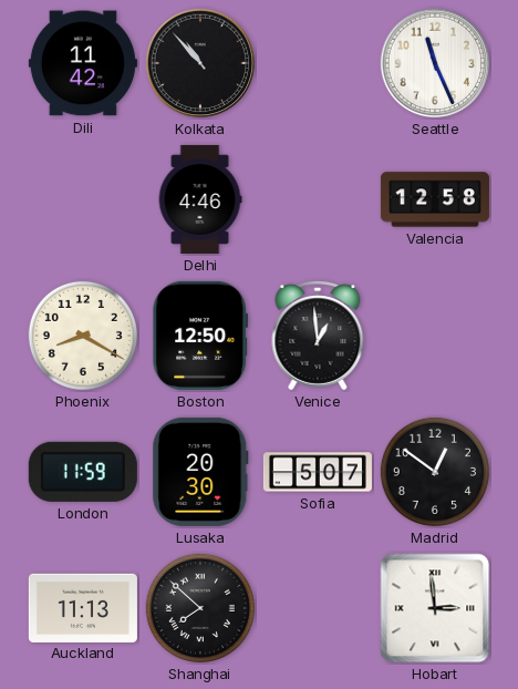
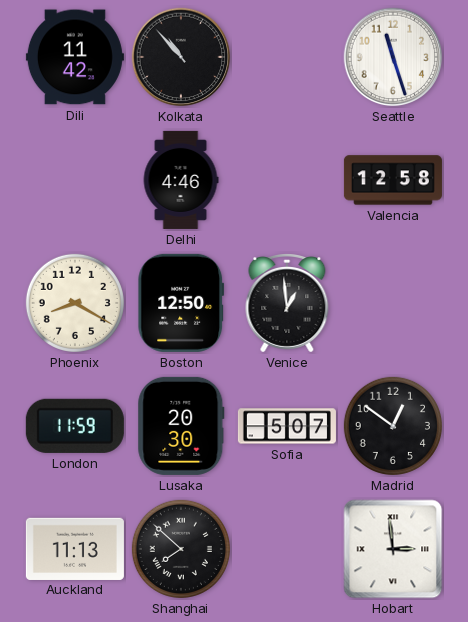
Seattle: 11:26 -> 11:27 (393, 57)
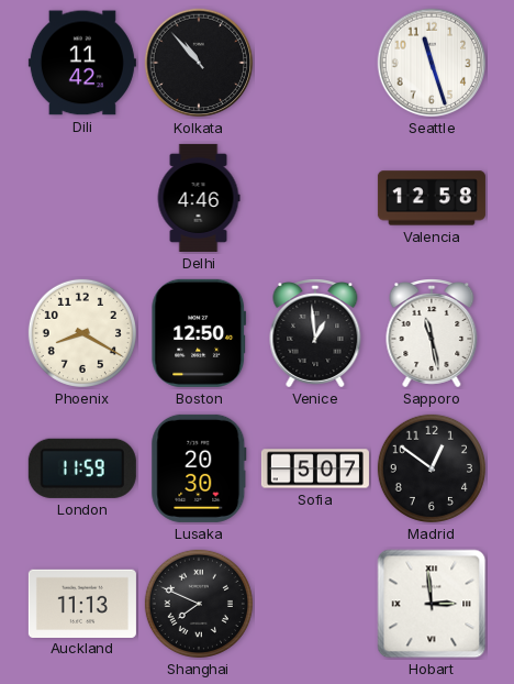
Sapporo: none -> 11:28 (432, 334)
Shanghai: 7:52 -> 7:49 (199, 604)
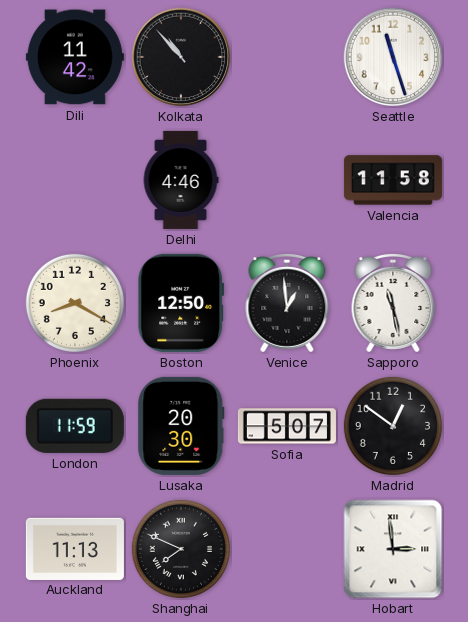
Valencia: 12:58 -> 11:58 (393, 180)
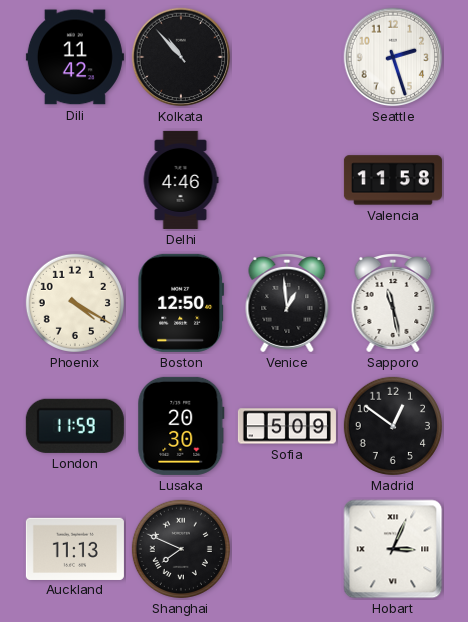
Seattle: 11:27 -> 2:27 (393, 57)
Phoenix: 8:20 -> 4:20 (75, 303)
Sofia: 5:07 -> 5:09 (287, 426)
Hobart: 2:59 -> 3:04 (393, 549)
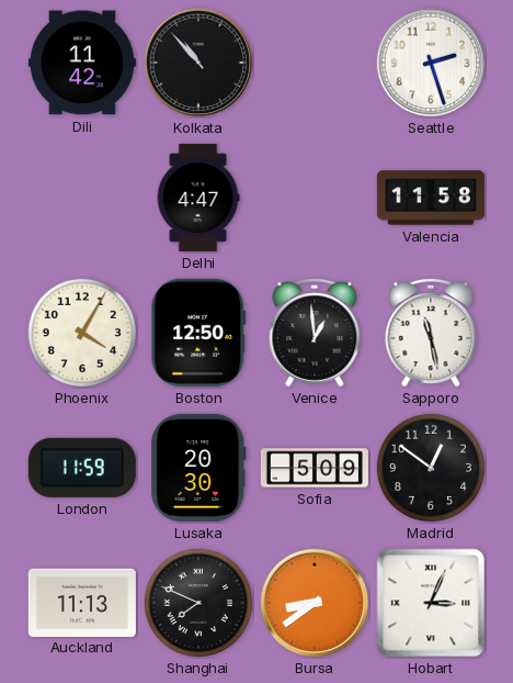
Delhi: 4:46 -> 4:47 (198, 198)
Phoenix: 4:20 -> 4:05 (82, 333)
Bursa: none -> 8:39 (315, 603)
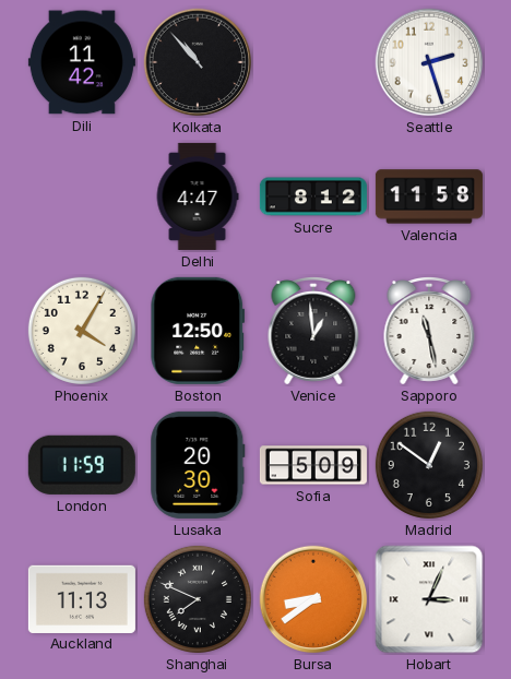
Sucre: none -> 8:12 (313, 196)
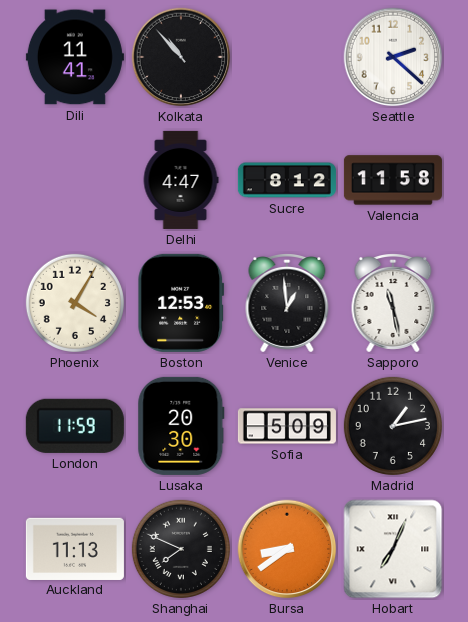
Dili: 11:42 -> 11:41 (75, 57)
Seattle: 2:27 -> 2:22 (393, 57)
Boston: 12:50 -> 12:53 (181, 303)
Madrid: 12:51 -> 1:13 (393, 426)
Hobart: 3:04 -> 7:04 (393, 549)
